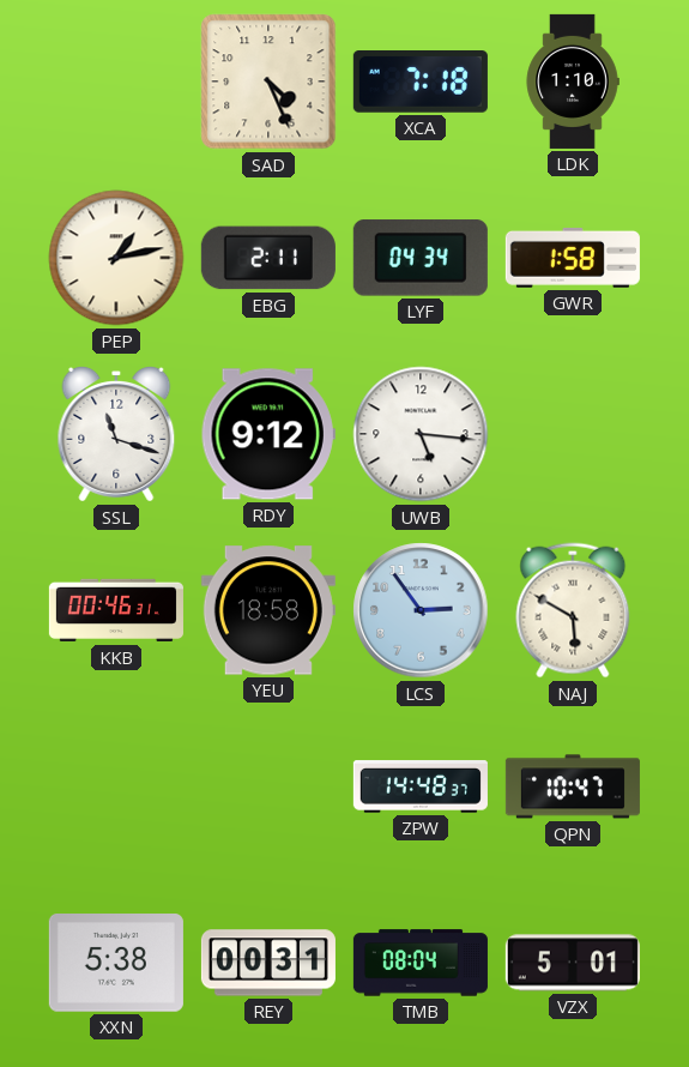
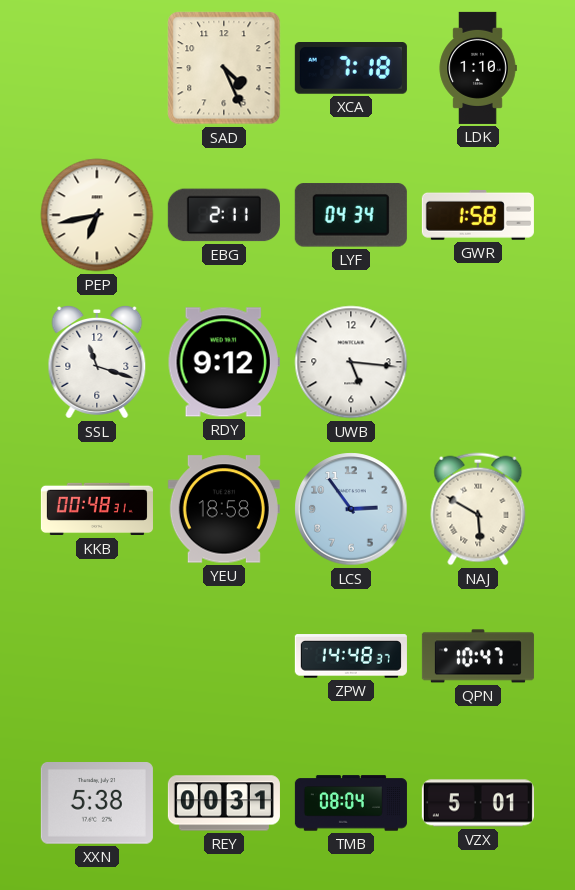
PEP: 1:13 -> 6:43 (97, 215)
KKB: 00:46 -> 00:48 (97, 509)
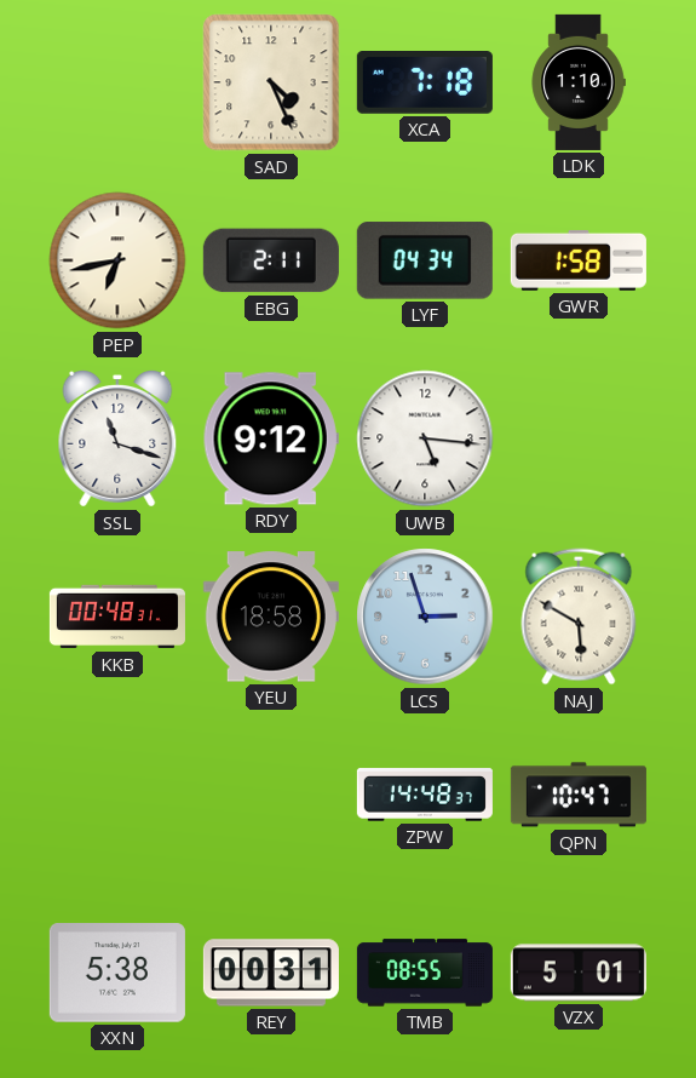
LCS: 2:54 -> 2:57 (425, 617)
TMB: 08:04 -> 08:55 (425, 973)
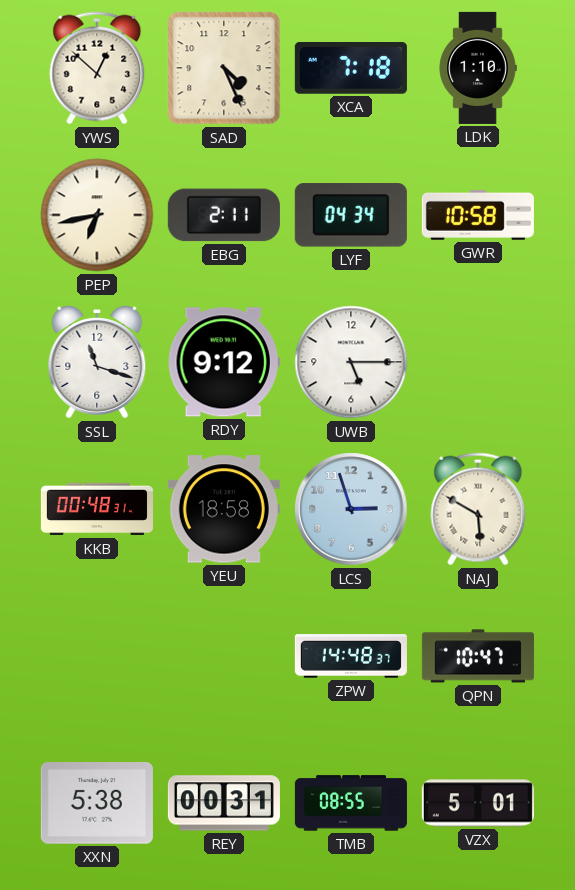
YWS: none -> 12:52 (97, 68)
GWR: 1:58 -> 10:58 (478, 215)
UWB: 5:16 -> 5:15 (351, 362)
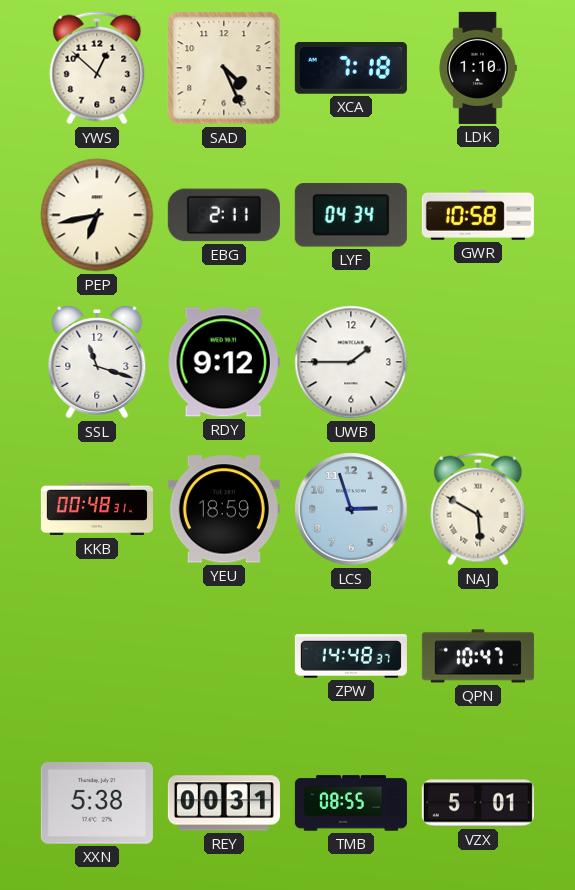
UWB: 5:15 -> 1:45 (351, 362)
YEU: 18:58 -> 18:59 (224, 509)
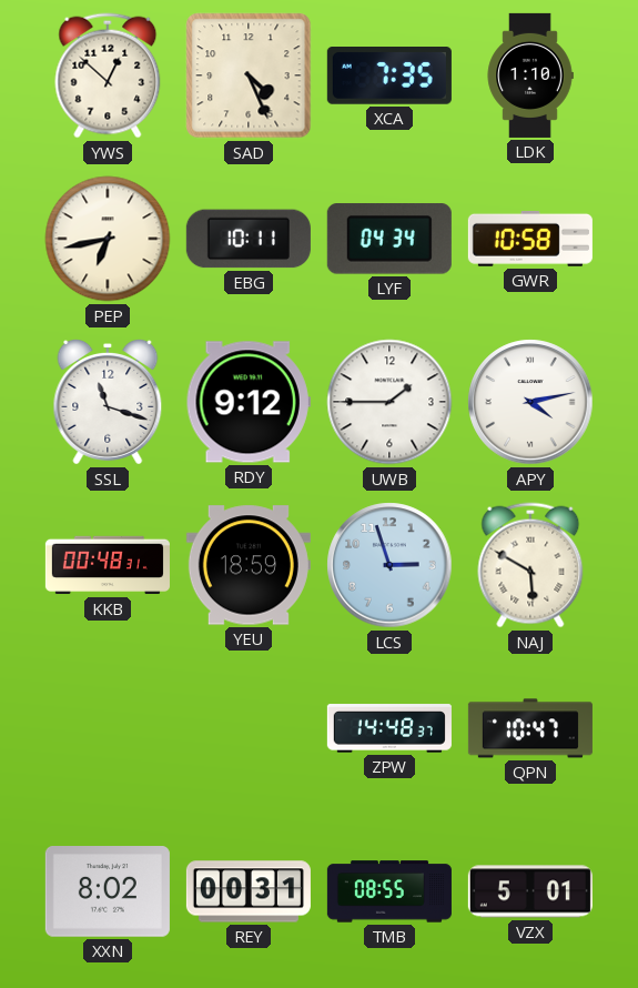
XCA: 7:18 -> 7:35 (389, 77)
EBG: 2:11 -> 10:11 (249, 239)
APY: none -> 4:13 (530, 402)
XXN: 5:38 -> 8:02 (108, 891)
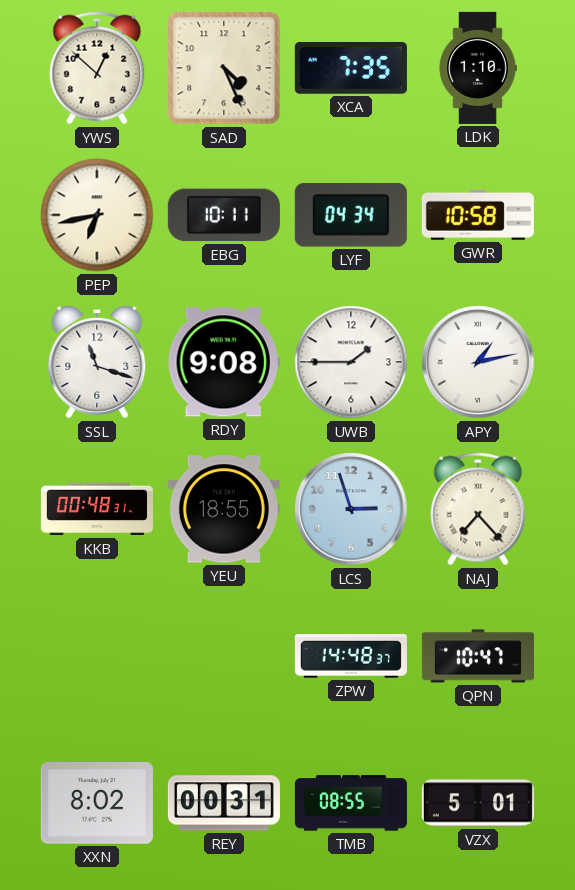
RDY: 9:12 -> 9:08 (224, 362)
APY: 4:13 -> 1:13 (478, 362)
YEU: 18:59 -> 18:55 (224, 509)
NAJ: 5:50 -> 7:23 (478, 509)
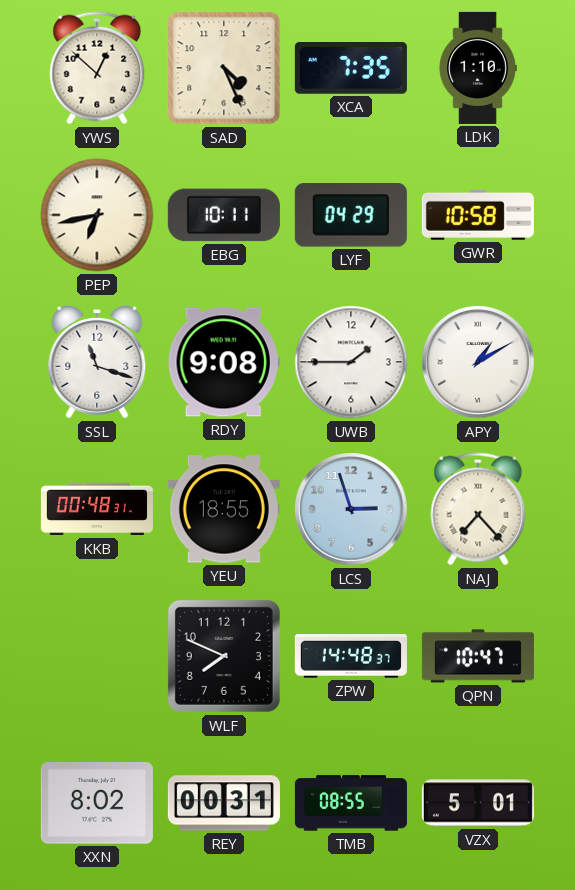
LYF: 04:34 -> 04:29 (351, 215)
APY: 1:13 -> 1:10 (478, 362)
WLF: none -> 7:49 (224, 656)
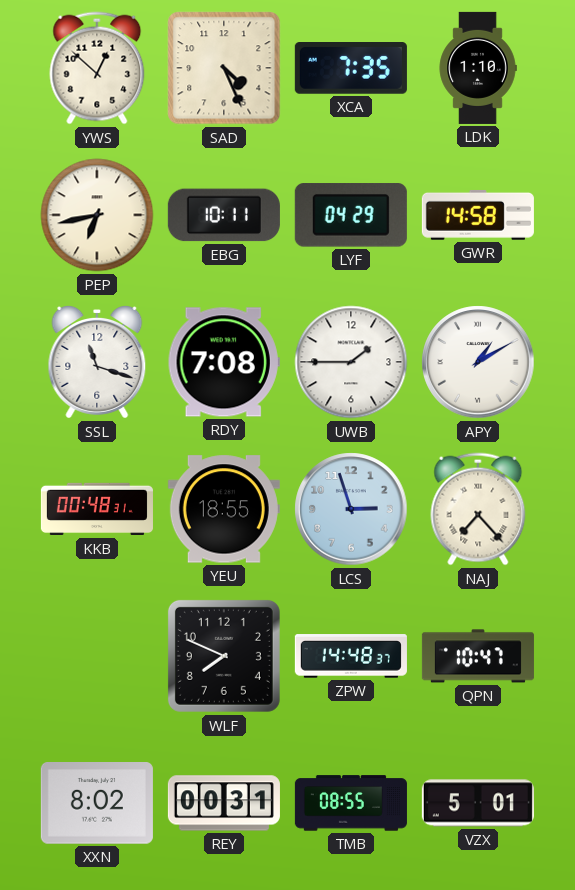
GWR: 10:58 -> 14:58 (478, 215)
RDY: 9:08 -> 7:08 (224, 362)
